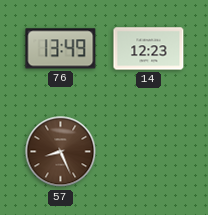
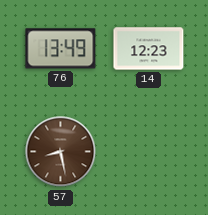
57: 8:26 -> 8:28 (61, 152)
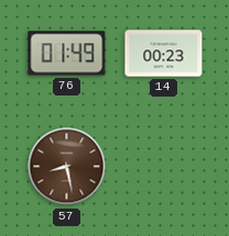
76: 13:49 -> 01:49 (67, 54)
14: 12:23 -> 00:23 (164, 54)
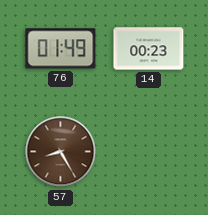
57: 8:28 -> 8:25 (61, 152)
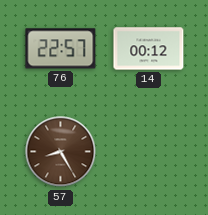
76: 01:49 -> 22:57 (61, 49)
14: 00:23 -> 00:12 (149, 49)
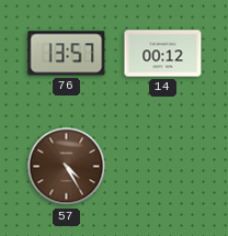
76: 22:57 -> 13:57 (67, 54)
57: 8:25 -> 4:25 (67, 167)
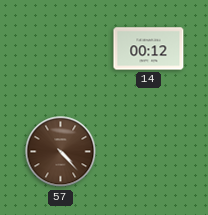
76: 13:57 -> none (67, 54)
57: 4:25 -> 4:23 (61, 152)
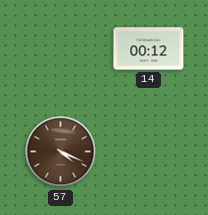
57: 4:23 -> 4:19 (61, 152)
